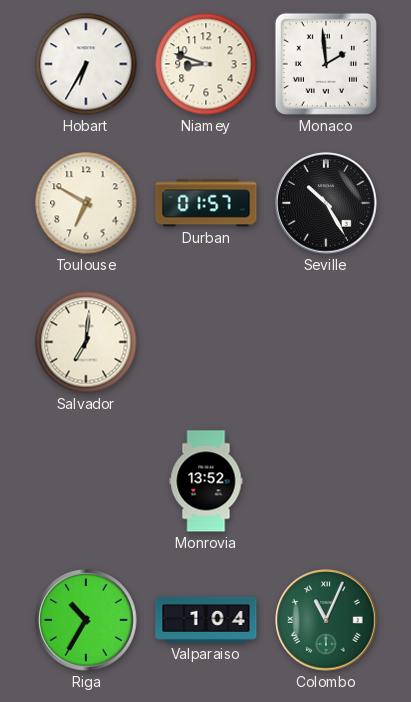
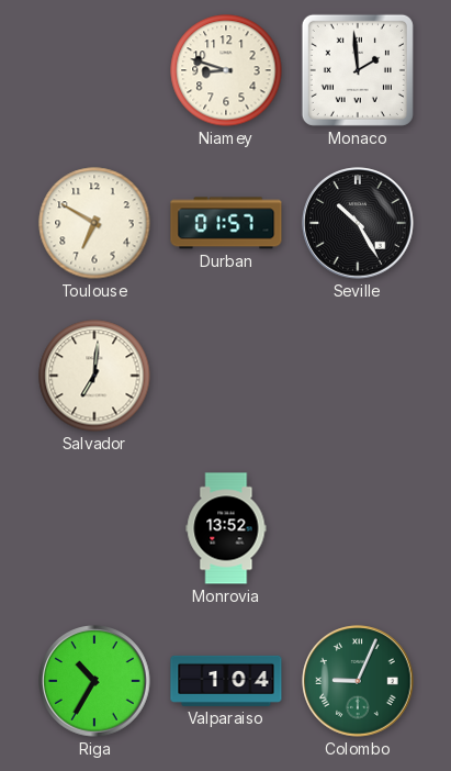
Hobart: 6:35 -> none (86, 64)
Colombo: 11:04 -> 9:04 (358, 681)
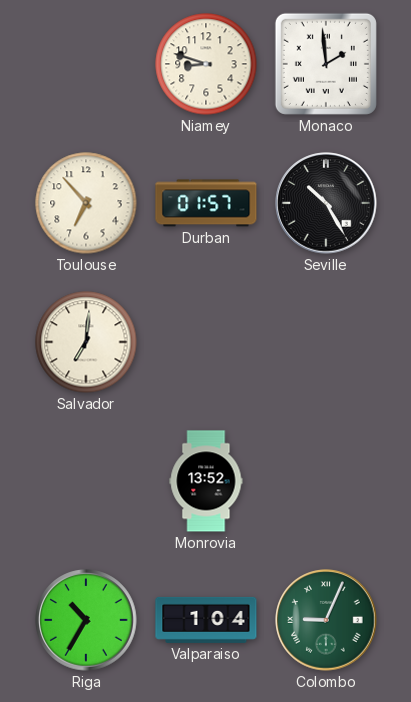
Toulouse: 6:50 -> 6:53 (86, 203)
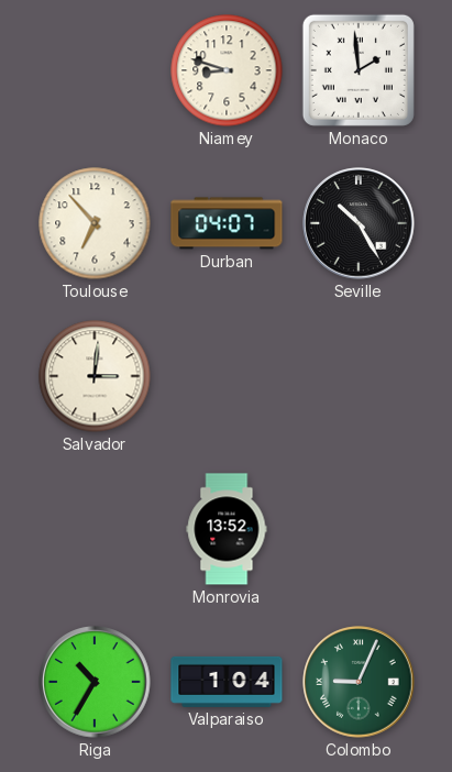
Durban: 01:57 -> 04:07 (227, 223)
Salvador: 7:01 -> 3:01 (95, 376)
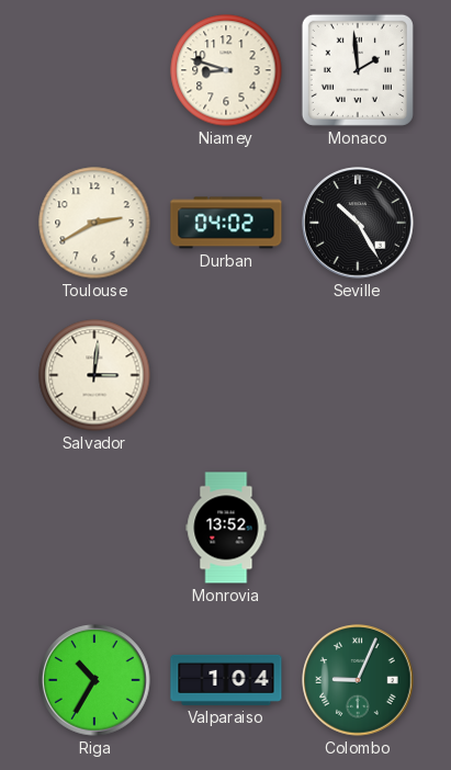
Toulouse: 6:53 -> 2:40 (94, 223)
Durban: 04:07 -> 04:02 (226, 223)
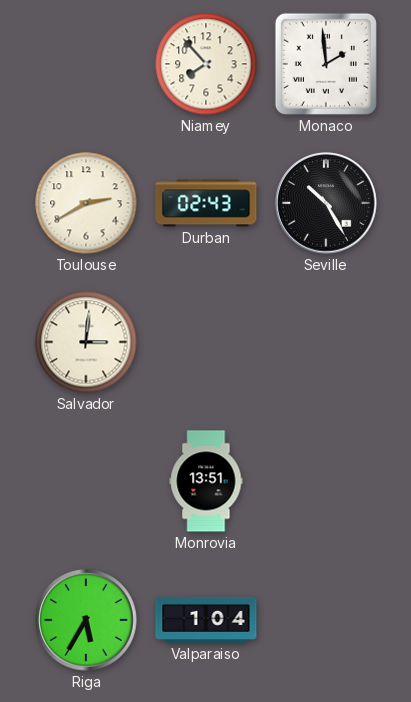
Niamey: 8:48 -> 7:53 (206, 64)
Durban: 04:02 -> 02:43 (206, 203)
Monrovia: 13:52 -> 13:51 (206, 481)
Riga: 10:35 -> 5:35 (86, 620)
Colombo: 9:04 -> none (358, 680)
